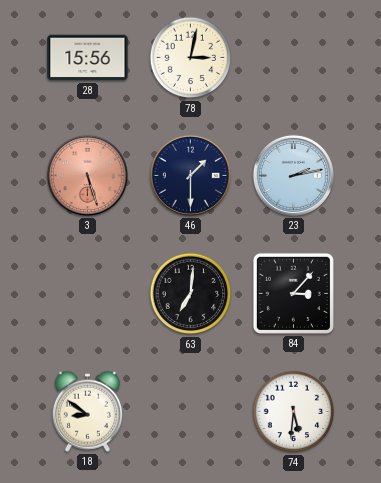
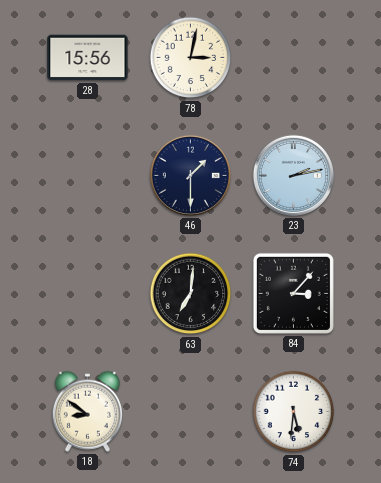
3: 5:27 -> none (87, 175)
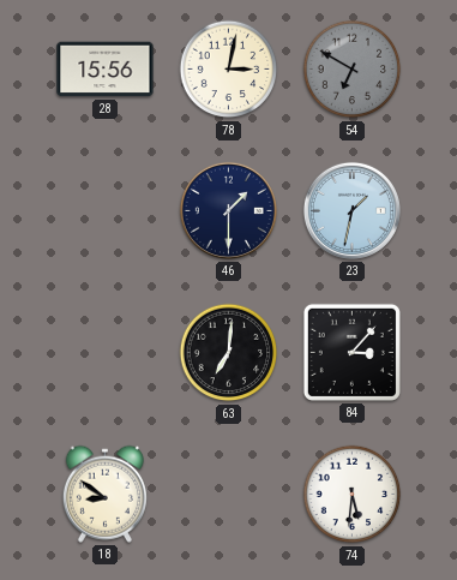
54: none -> 6:50 (353, 70)
23: 2:13 -> 1:32 (351, 210)
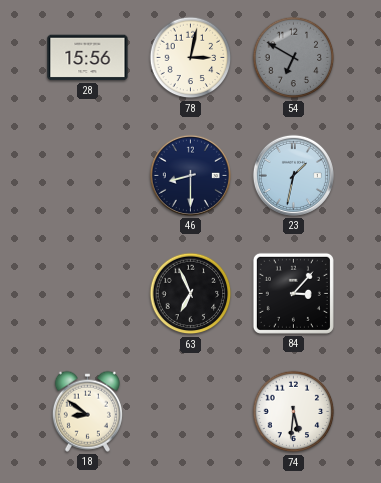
46: 1:30 -> 8:30 (190, 175)
63: 7:01 -> 6:56 (191, 294)
